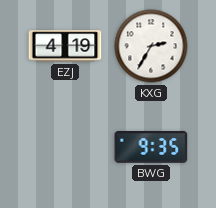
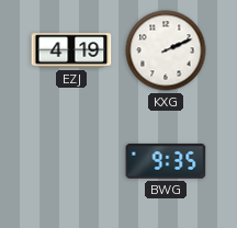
KXG: 2:35 -> 2:11 (166, 50)
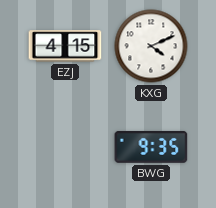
EZJ: 4:19 -> 4:15 (65, 46)
KXG: 2:11 -> 4:11 (151, 46)
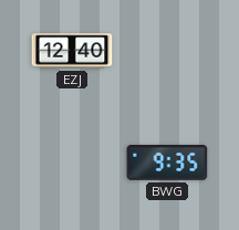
EZJ: 4:15 -> 12:40 (72, 51)
KXG: 4:11 -> none (151, 46)
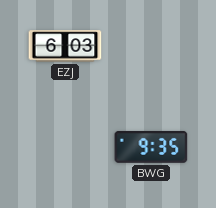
EZJ: 12:40 -> 6:03 (65, 46)
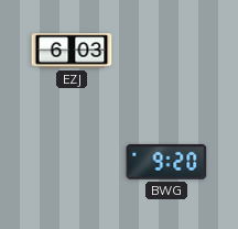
BWG: 9:35 -> 9:20 (166, 162)
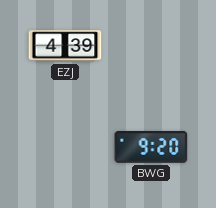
EZJ: 6:03 -> 4:39 (65, 46)
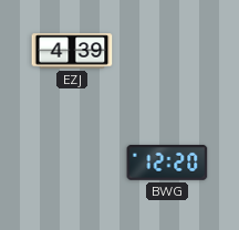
BWG: 9:20 -> 12:20 (167, 163)
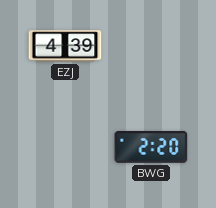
BWG: 12:20 -> 2:20 (151, 147)
